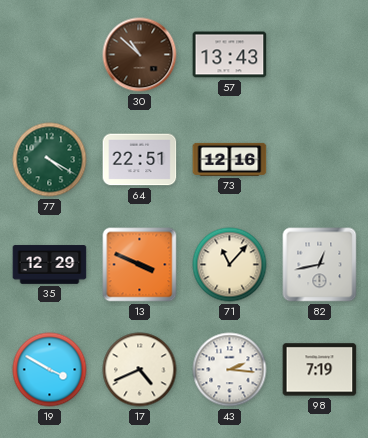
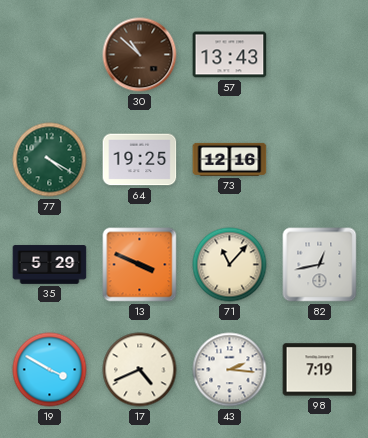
64: 22:51 -> 19:25 (140, 160)
35: 12:29 -> 5:29 (50, 265)
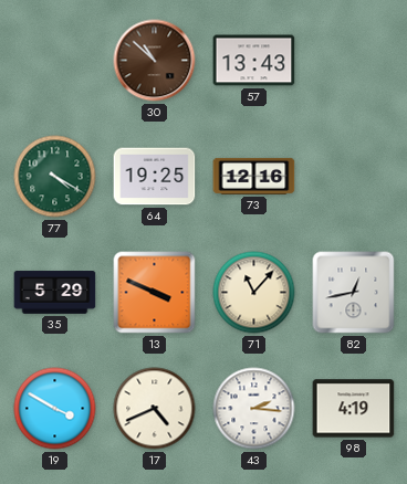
98: 7:19 -> 4:19 (354, 409)
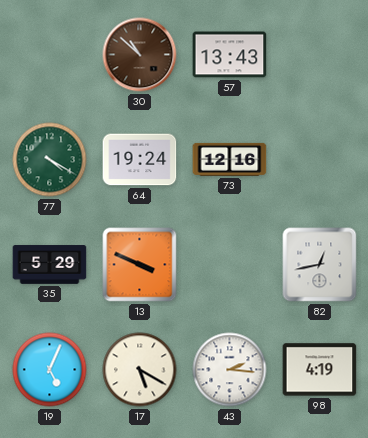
64: 19:25 -> 19:24 (140, 160)
71: 11:07 -> none (254, 293)
19: 3:50 -> 5:04 (50, 370)
17: 4:41 -> 5:20 (140, 370)
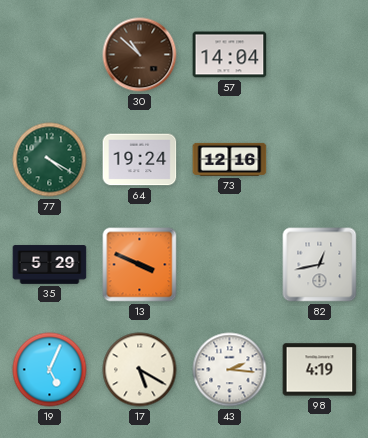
57: 13:43 -> 14:04 (230, 55)
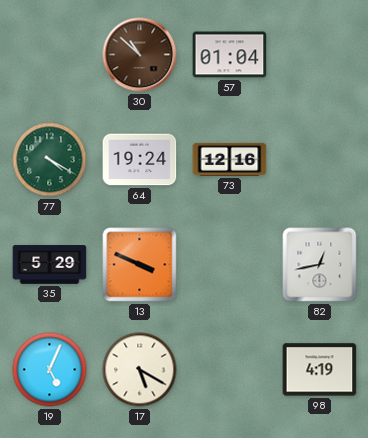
57: 14:04 -> 01:04 (230, 55)
43: 2:16 -> none (230, 370)
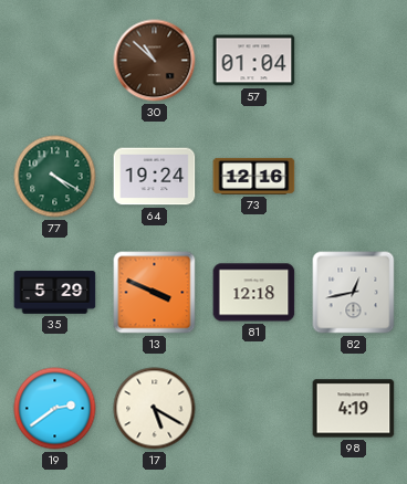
81: none -> 12:18 (254, 293)
19: 5:04 -> 2:39 (55, 409)
